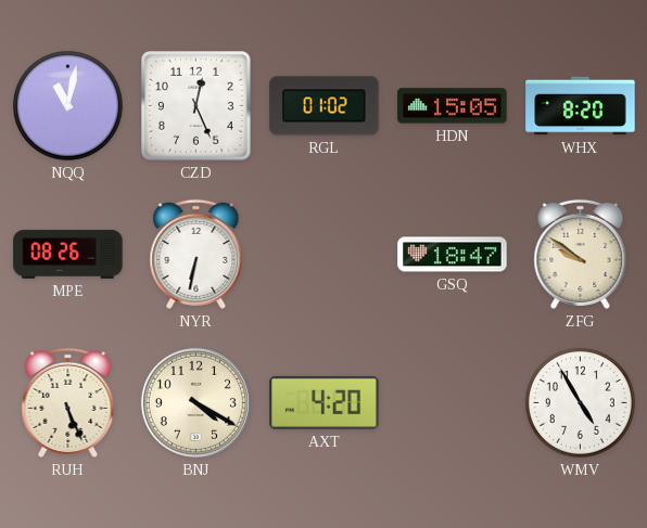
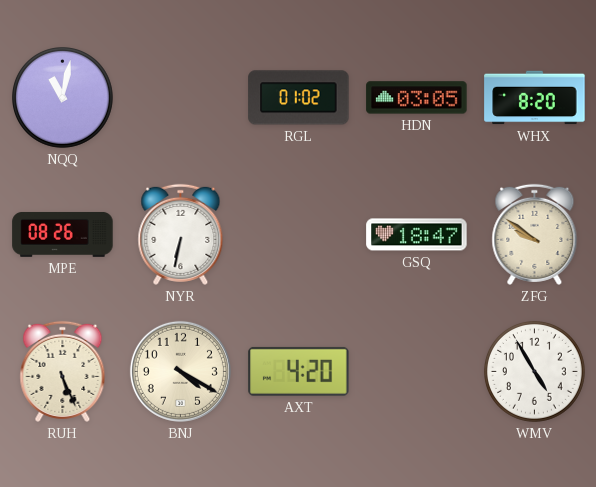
CZD: 12:26 -> none (195, 105)
HDN: 15:05 -> 03:05 (417, 98)
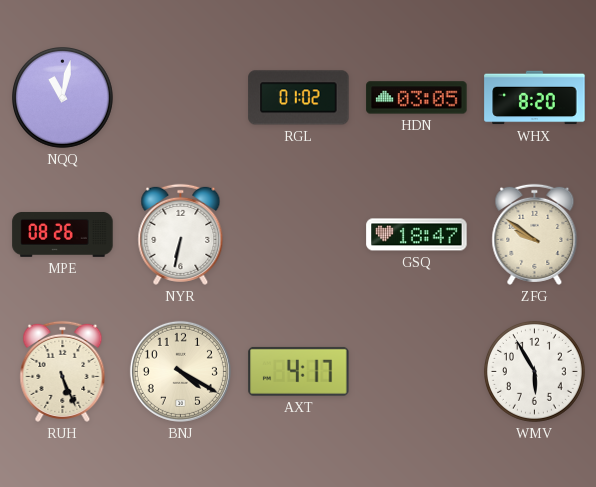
AXT: 4:20 -> 4:17 (299, 371)
WMV: 4:55 -> 5:55 (535, 372)
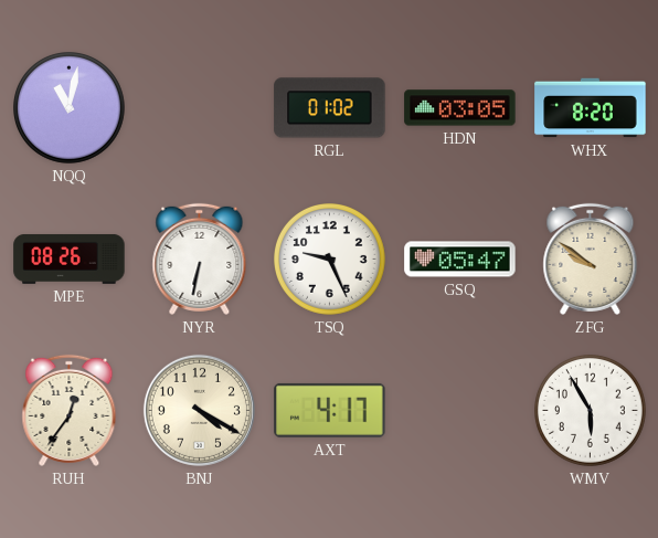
TSQ: none -> 9:26 (330, 260)
GSQ: 18:47 -> 05:47 (460, 260)
RUH: 5:26 -> 12:36 (70, 410)
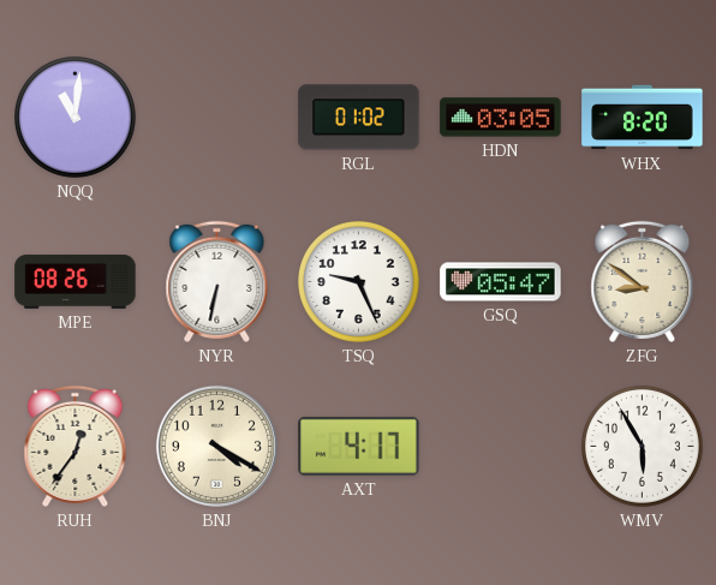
NQQ: 11:02 -> 11:01 (76, 118)
ZFG: 9:51 -> 8:51 (643, 281)
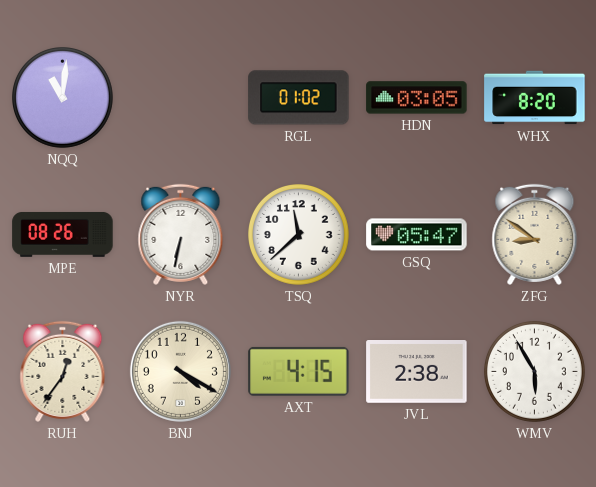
TSQ: 9:26 -> 11:38 (299, 235)
AXT: 4:17 -> 4:15 (299, 371)
JVL: none -> 2:38 (417, 372)
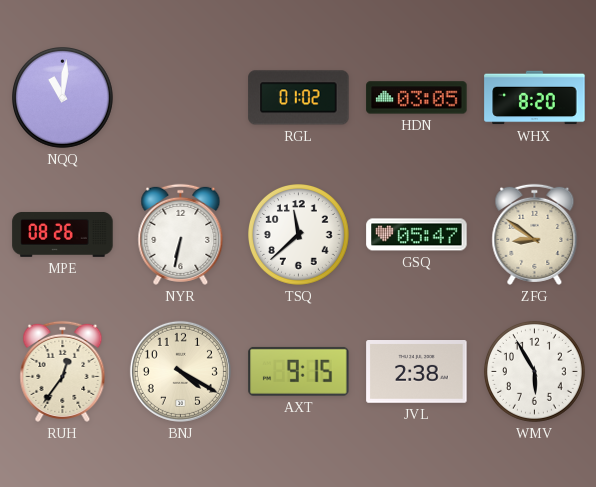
AXT: 4:15 -> 9:15 (299, 371)
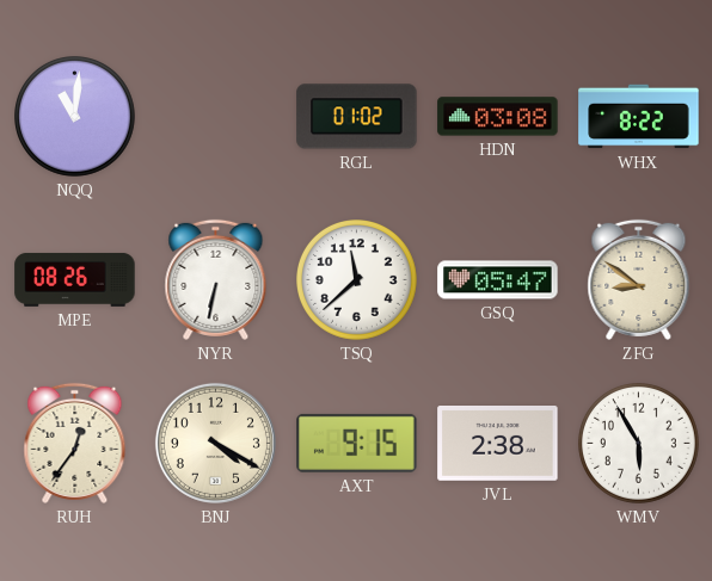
HDN: 03:05 -> 03:08 (498, 117)
WHX: 8:20 -> 8:22 (639, 117)
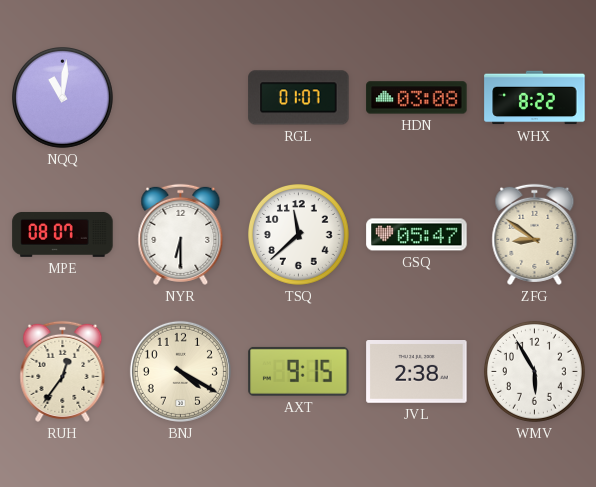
RGL: 01:02 -> 01:07 (299, 98)
MPE: 08:26 -> 08:07 (63, 234)
NYR: 6:32 -> 6:30 (181, 234)
